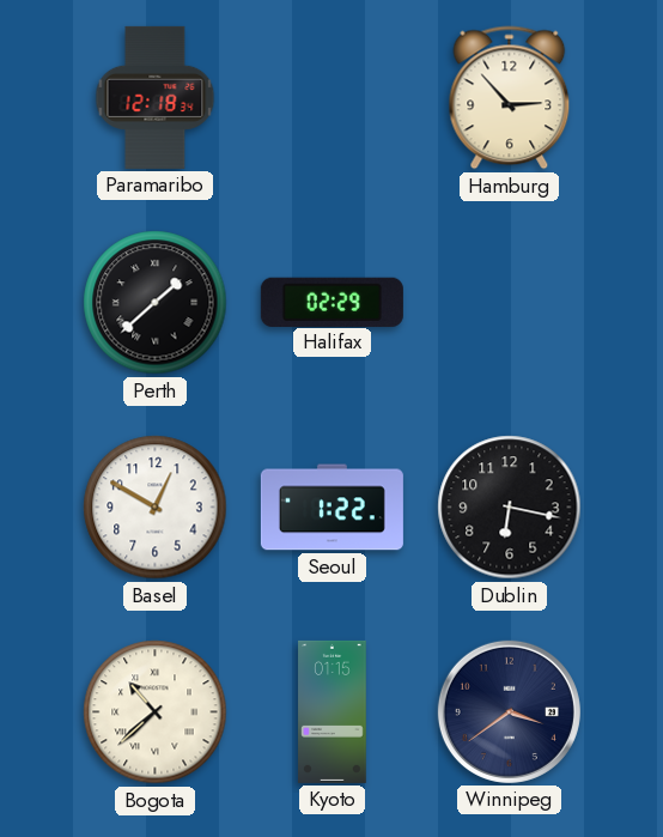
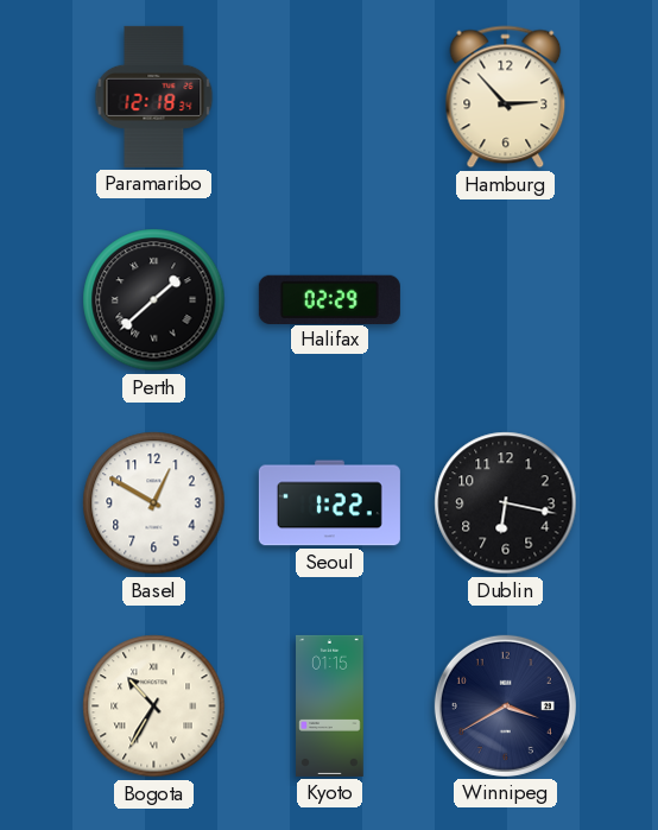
Bogota: 10:38 -> 10:35 (154, 707)
Winnipeg: 3:39 -> 3:40 (505, 705)
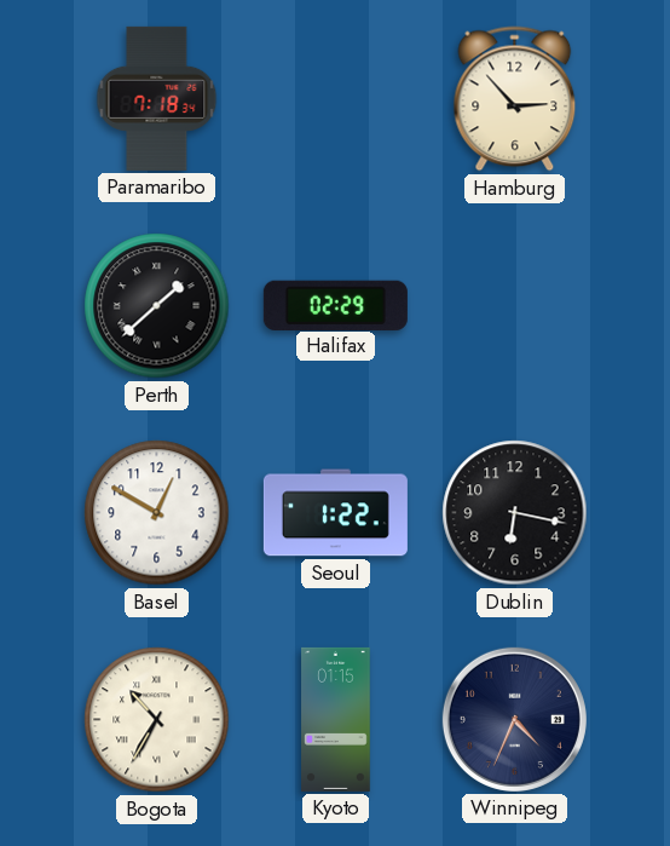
Paramaribo: 12:18 -> 7:18 (157, 98)
Winnipeg: 3:40 -> 4:34 (514, 719)
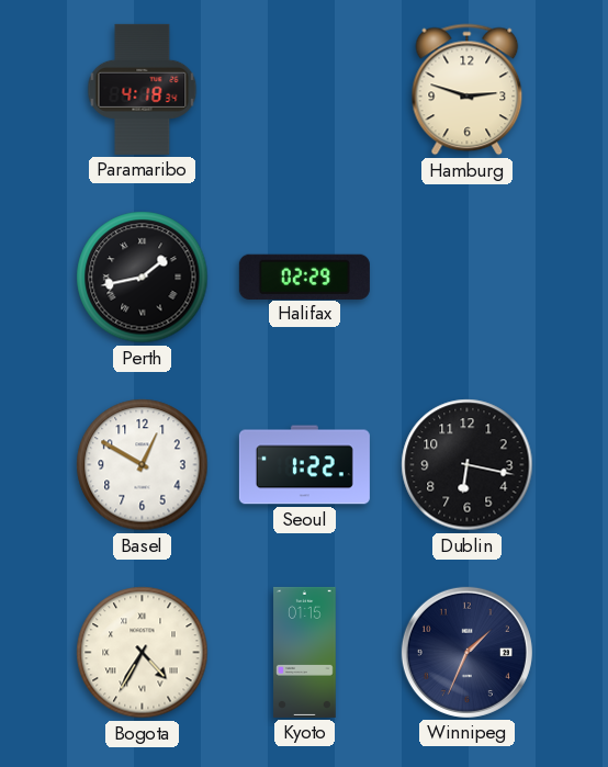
Paramaribo: 7:18 -> 4:18 (143, 89)
Hamburg: 2:53 -> 2:48 (468, 90)
Perth: 1:38 -> 1:43 (143, 278)
Bogota: 10:35 -> 4:35 (143, 653)
Winnipeg: 4:34 -> 1:34 (466, 652)
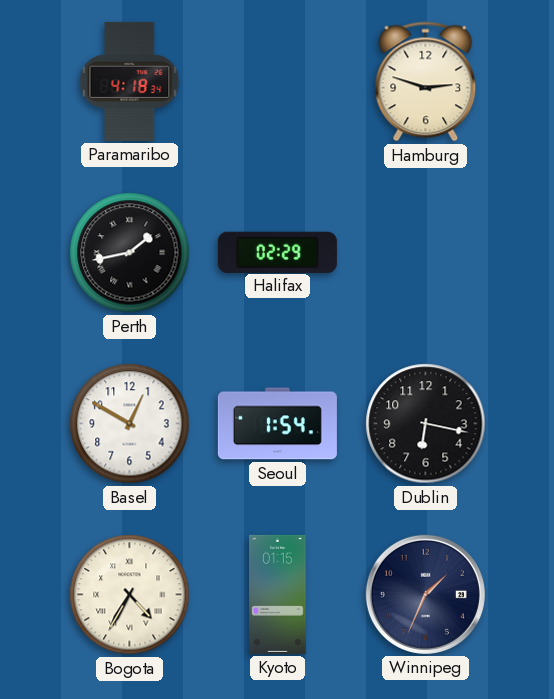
Seoul: 1:22 -> 1:54 (277, 424)
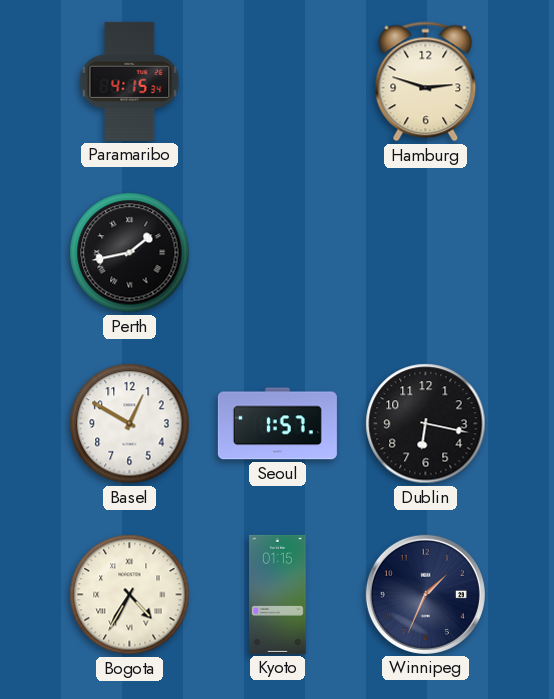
Paramaribo: 4:18 -> 4:15 (130, 81)
Halifax: 02:29 -> none (277, 252)
Seoul: 1:54 -> 1:57 (277, 424)
